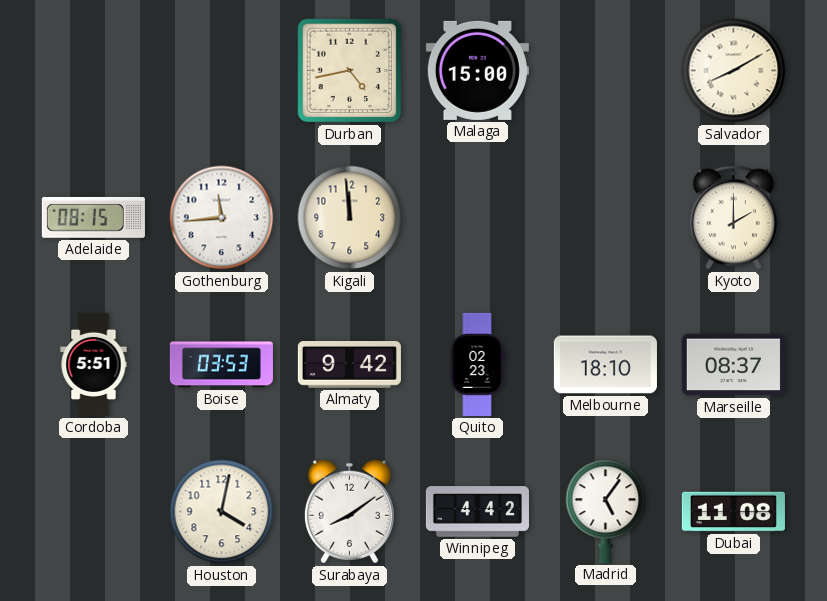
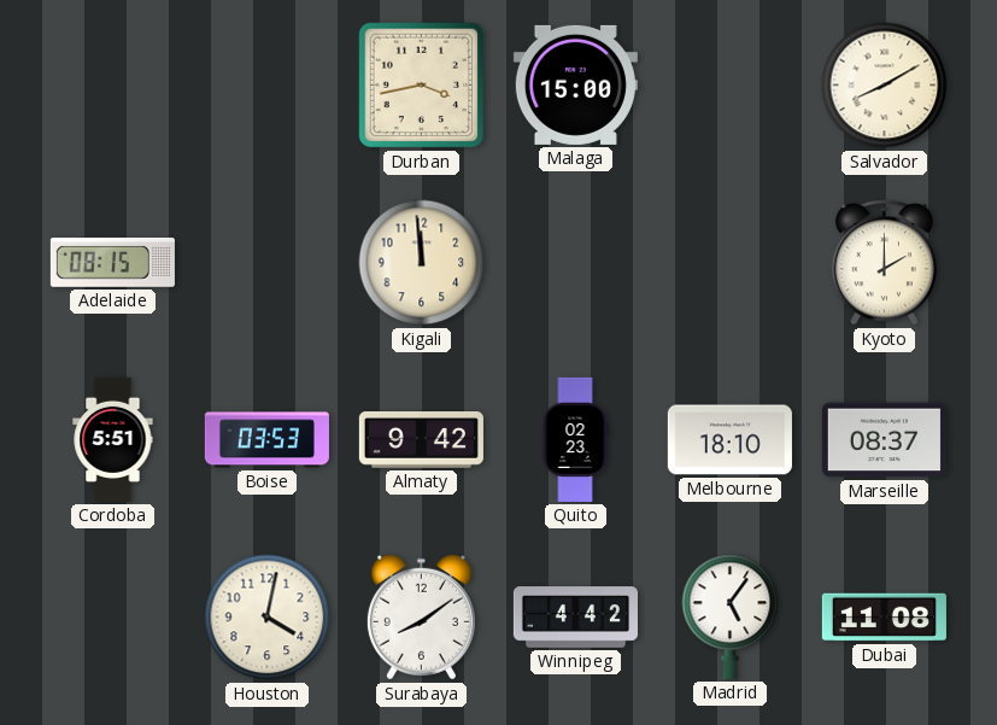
Durban: 4:43 -> 3:43 (422, 86)
Gothenburg: 11:44 -> none (222, 218)
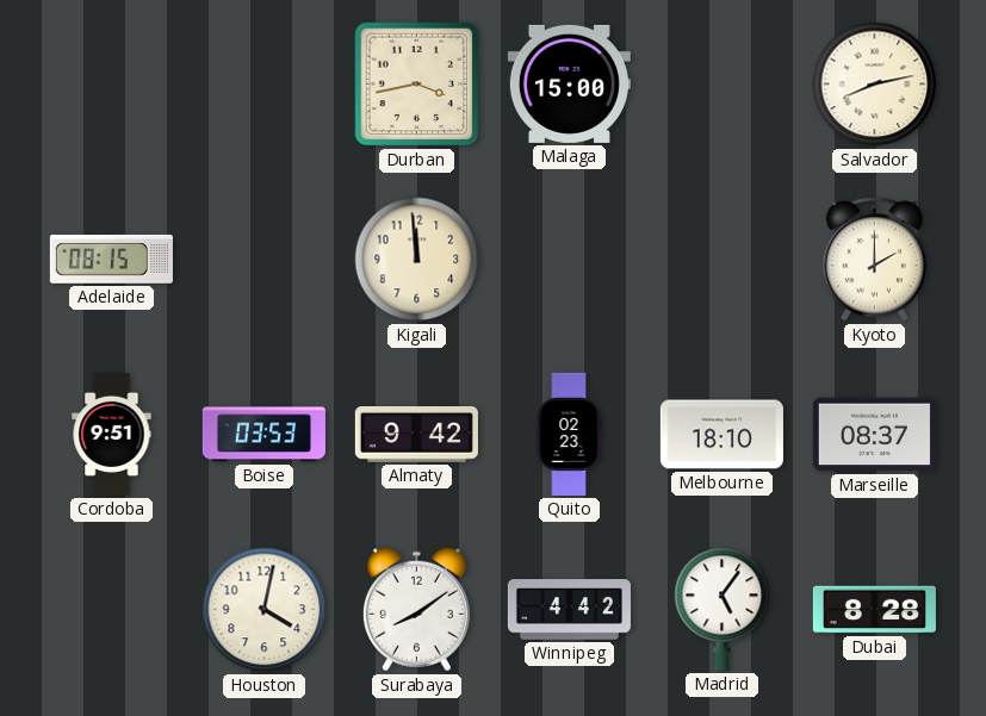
Salvador: 8:10 -> 8:13 (875, 85)
Cordoba: 5:51 -> 9:51 (112, 434)
Dubai: 11:08 -> 8:28 (874, 610)
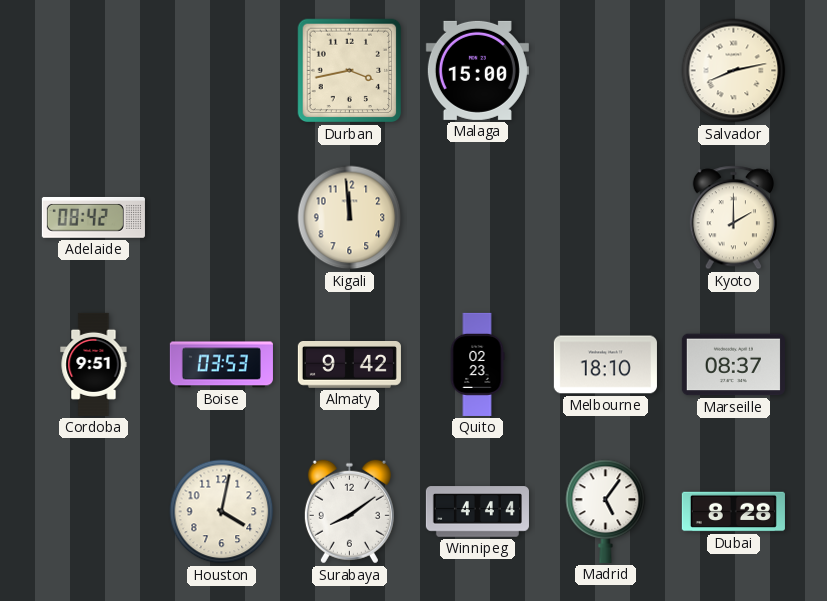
Adelaide: 08:15 -> 08:42 (93, 217)
Winnipeg: 4:42 -> 4:44 (477, 512)
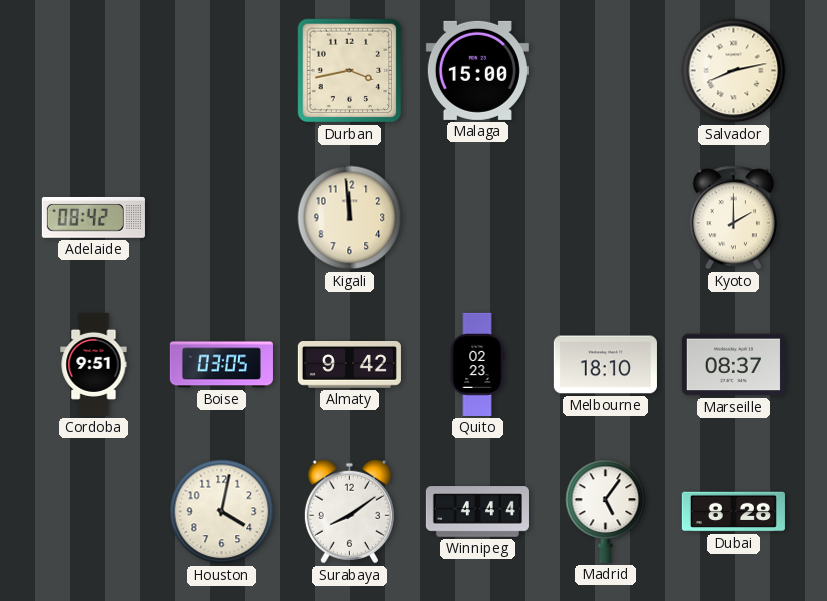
Boise: 03:53 -> 03:05 (221, 365)
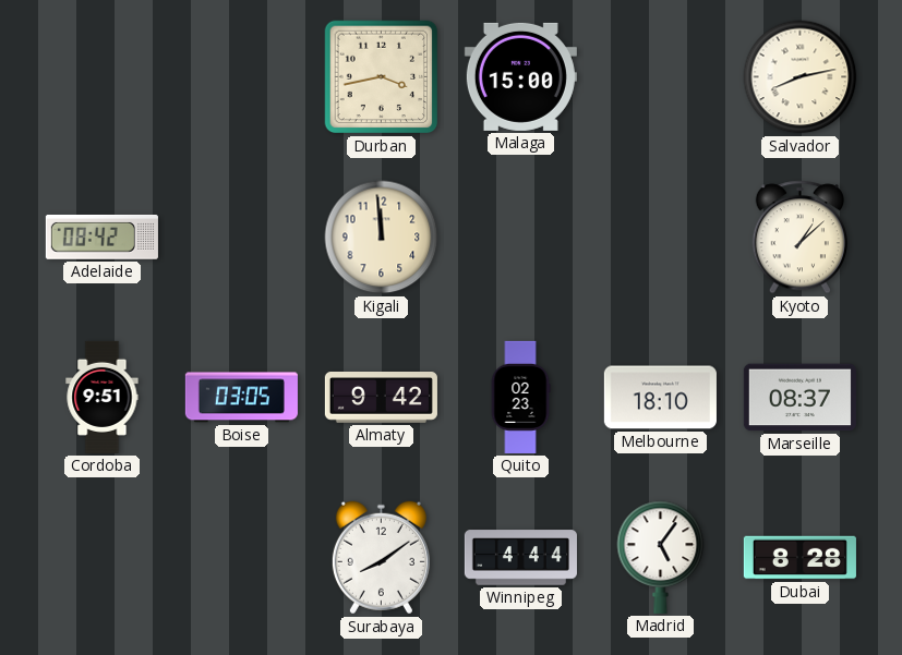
Kyoto: 2:00 -> 1:08 (799, 238)
Houston: 4:02 -> none (222, 512)
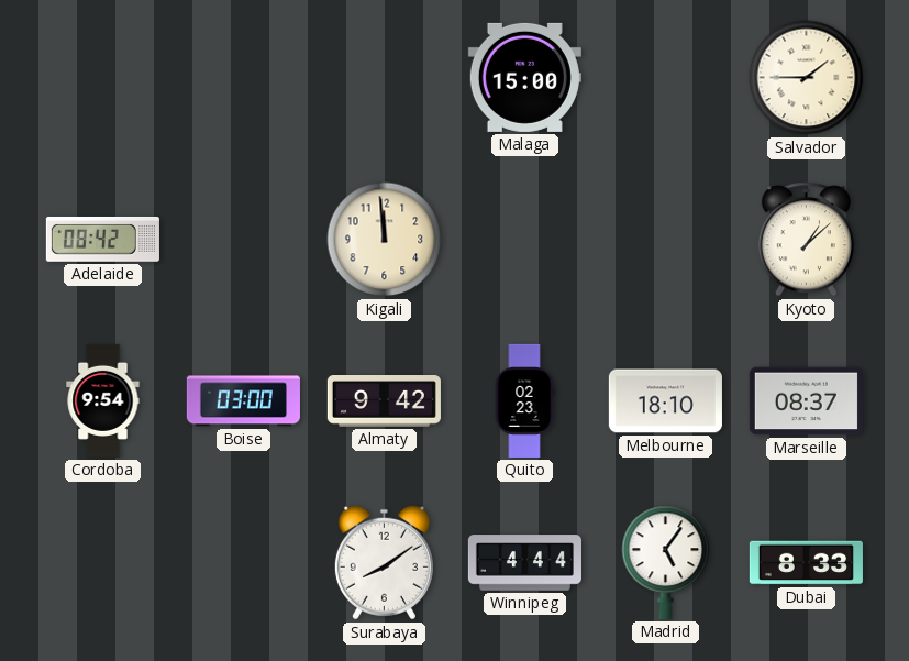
Durban: 3:43 -> none (382, 77)
Salvador: 8:13 -> 1:45 (807, 78)
Cordoba: 9:51 -> 9:54 (103, 400)
Boise: 03:05 -> 03:00 (243, 401)
Dubai: 8:28 -> 8:33 (806, 563)
